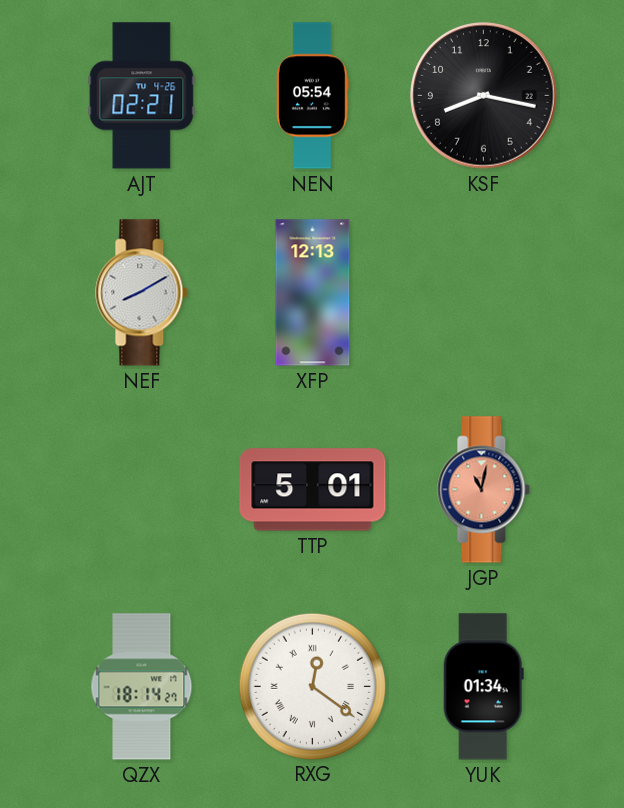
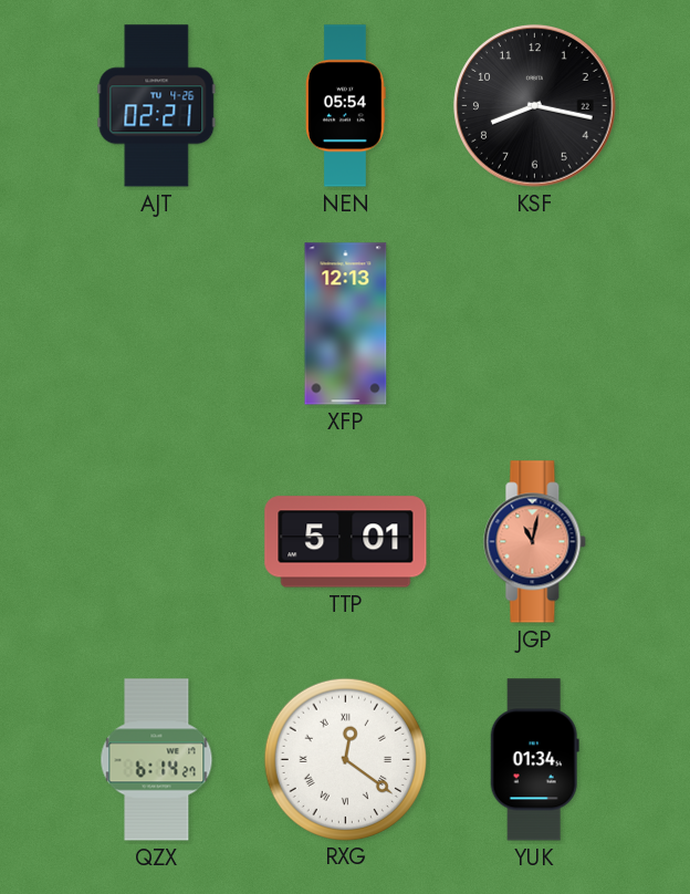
NEF: 8:10 -> none (142, 293)
QZX: 18:14 -> 6:14 (157, 760)
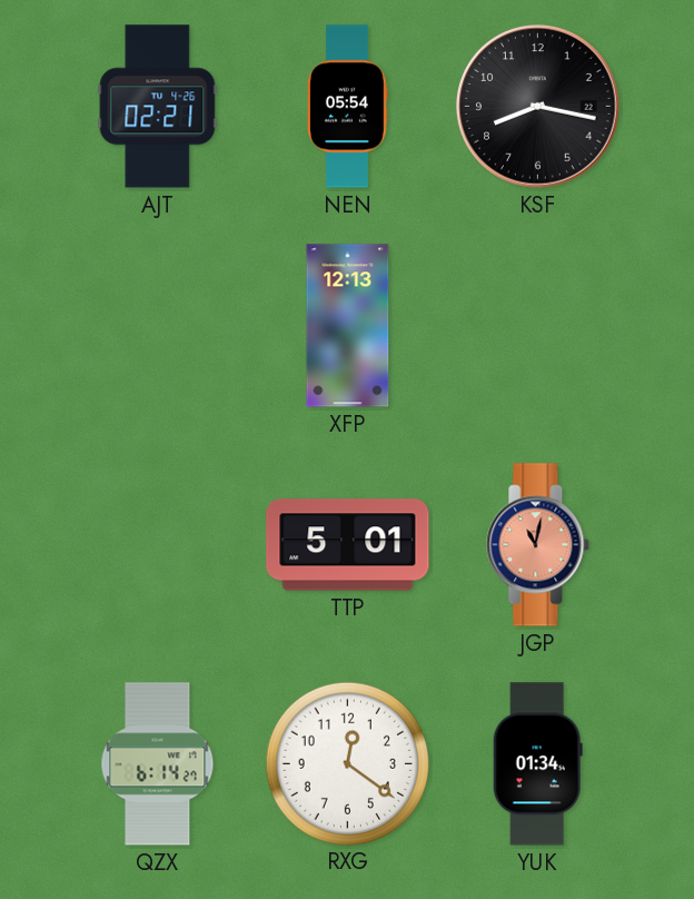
RXG numerals: Roman -> Arabic (347, 763)
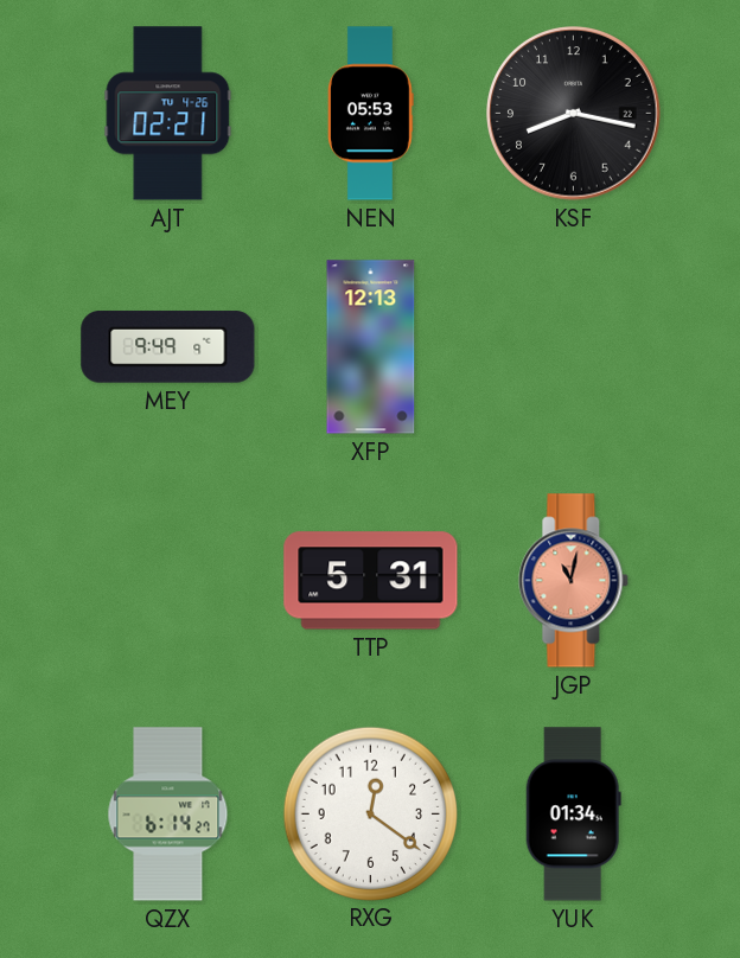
NEN: 05:54 -> 05:53 (371, 114)
MEY: none -> 9:49 (168, 347)
TTP: 5:01 -> 5:31 (371, 581)
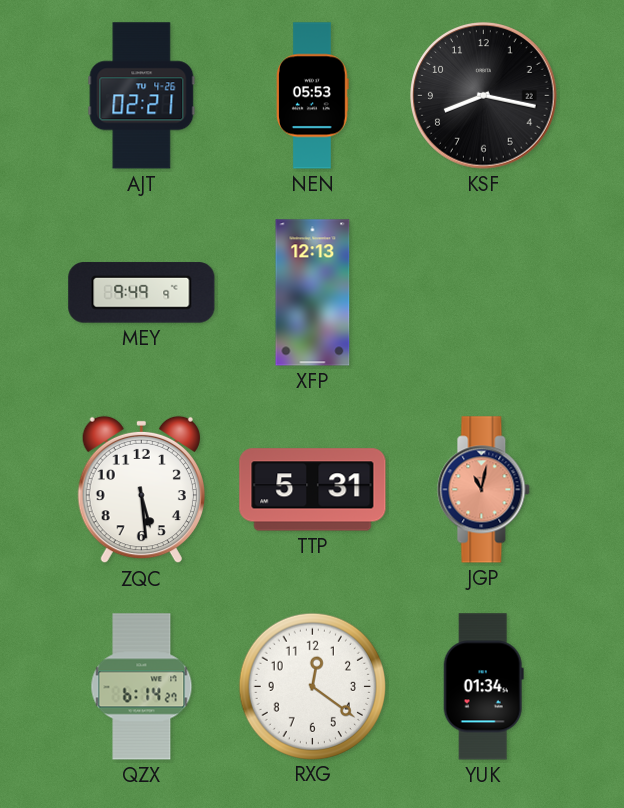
ZQC: none -> 5:29 (141, 490)
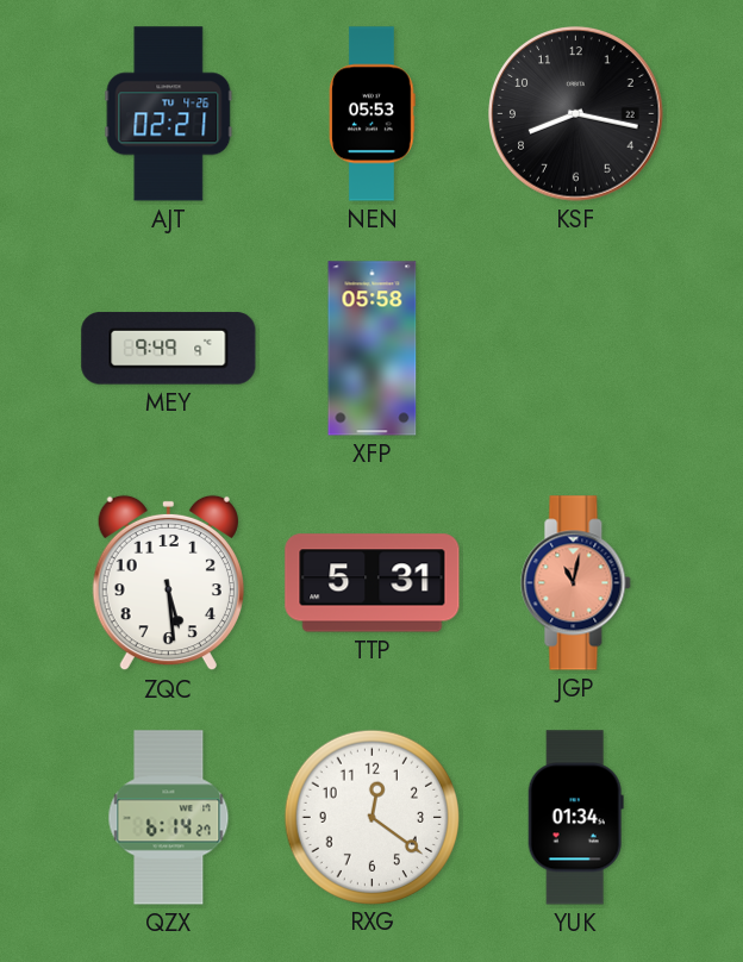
XFP: 12:13 -> 05:58 (373, 349)
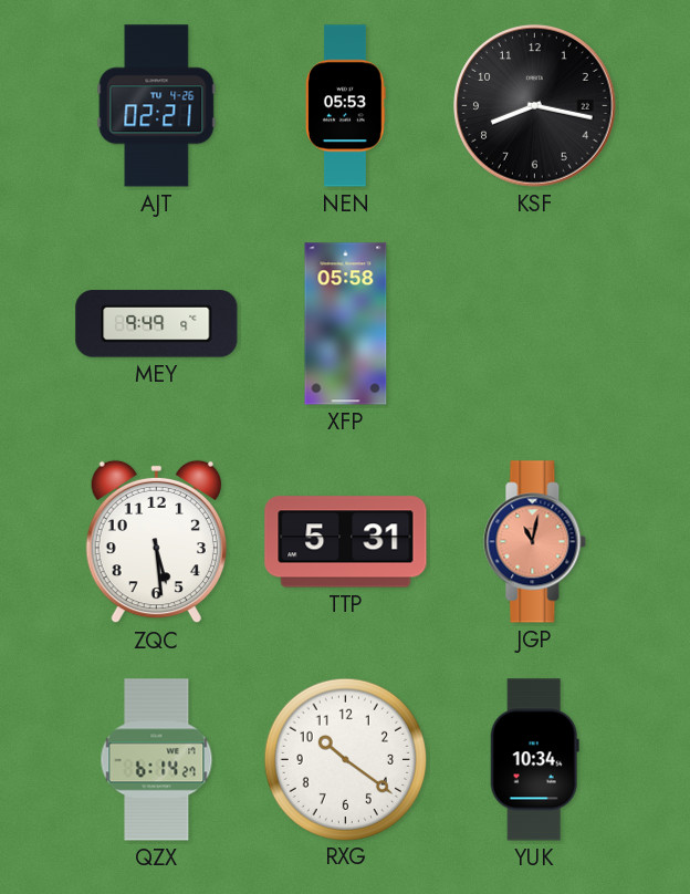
RXG: 12:21 -> 10:21 (345, 759)
YUK: 01:34 -> 10:34 (534, 760)
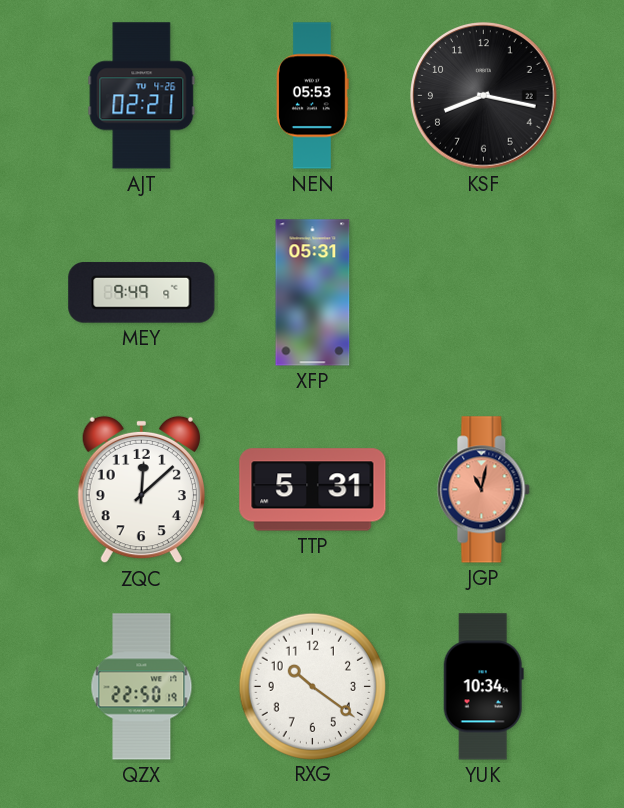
XFP: 05:58 -> 05:31 (313, 293)
ZQC: 5:29 -> 12:08 (141, 490)
QZX: 6:14 -> 22:50 (142, 687)
